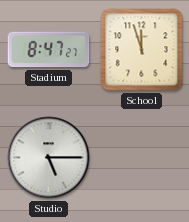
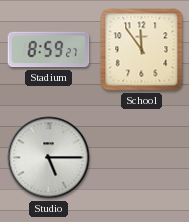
Stadium: 8:47 -> 8:59 (49, 50)
School: 11:57 -> 11:54 (142, 50)
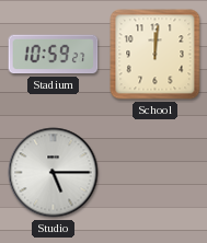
Stadium: 8:59 -> 10:59 (54, 55)
School: 11:54 -> 12:01 (156, 55)
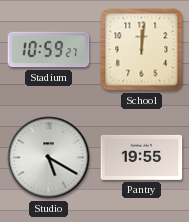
Studio: 5:15 -> 5:20 (49, 158)
Pantry: none -> 19:55 (142, 157)
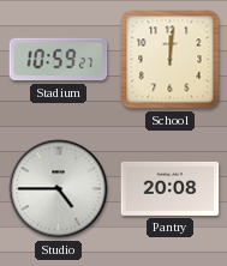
Studio: 5:20 -> 4:45 (59, 189)
Pantry: 19:55 -> 20:08 (171, 188)
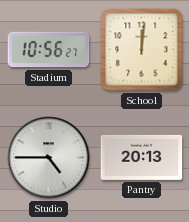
Stadium: 10:59 -> 10:56 (49, 50)
Pantry: 20:08 -> 20:13 (142, 157)
